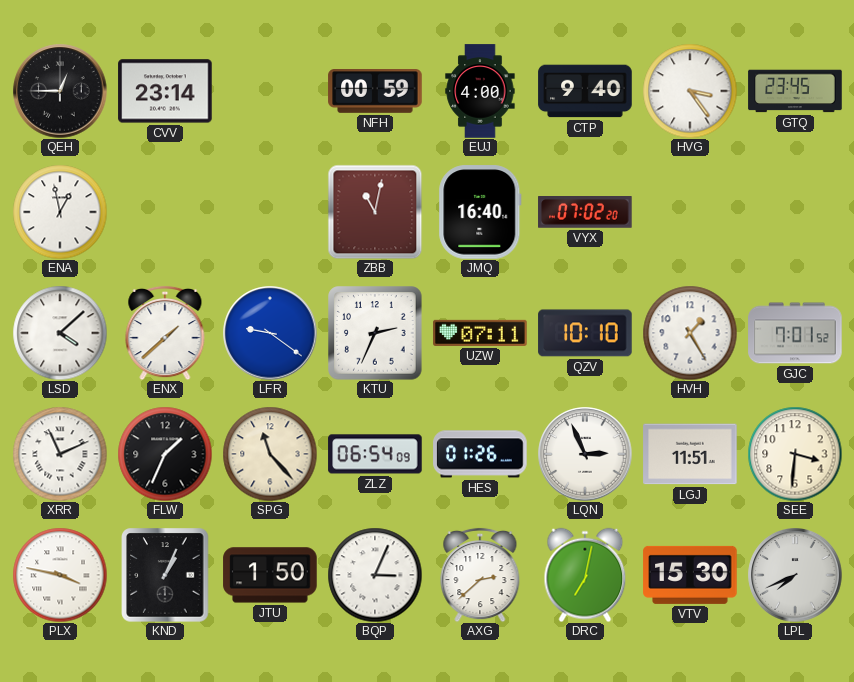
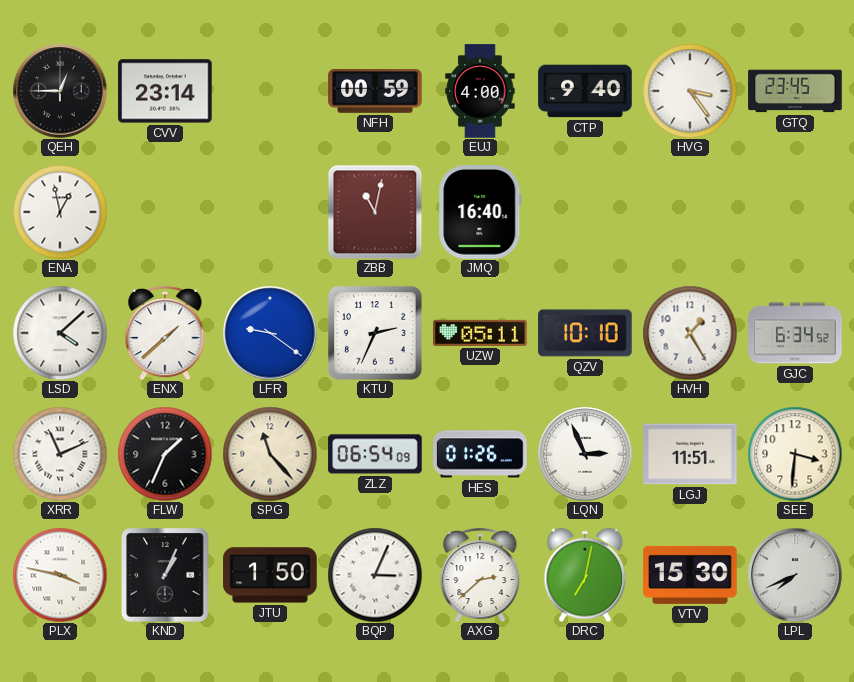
VYX: 07:02 -> none (585, 213)
UZW: 07:11 -> 05:11 (480, 333)
GJC: 7:01 -> 6:34 (795, 333)
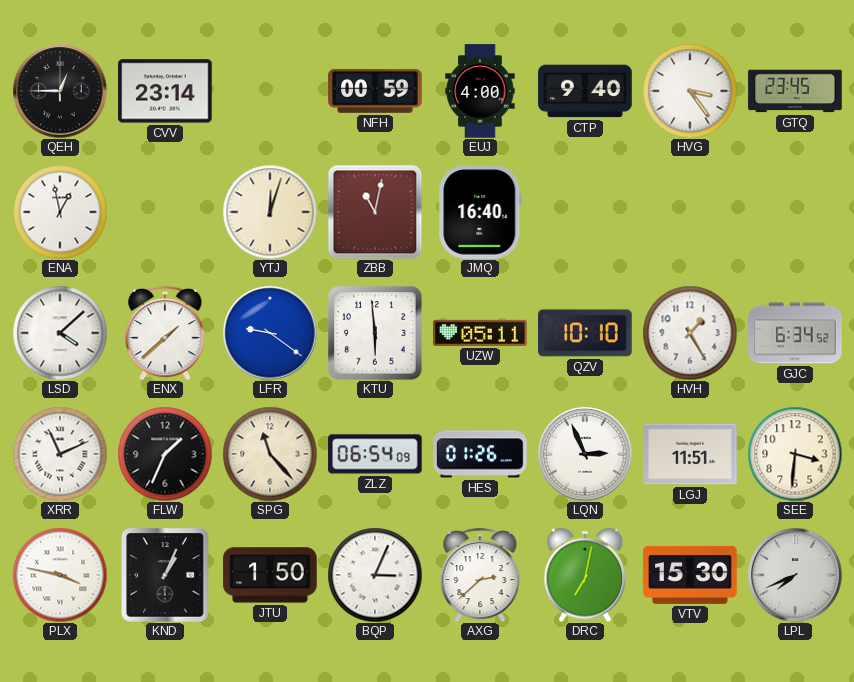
YTJ: none -> 12:03 (270, 212)
KTU: 2:34 -> 5:59 (375, 333)
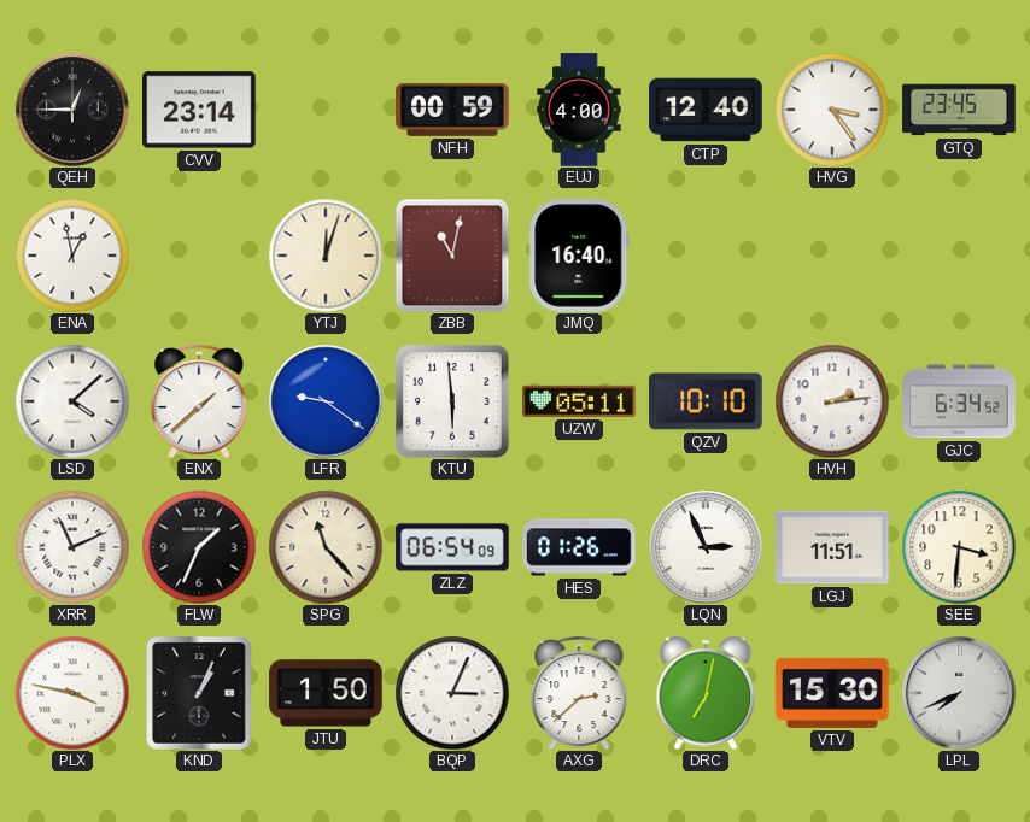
CTP: 9:40 -> 12:40 (706, 110)
HVH: 1:25 -> 2:14 (832, 401)
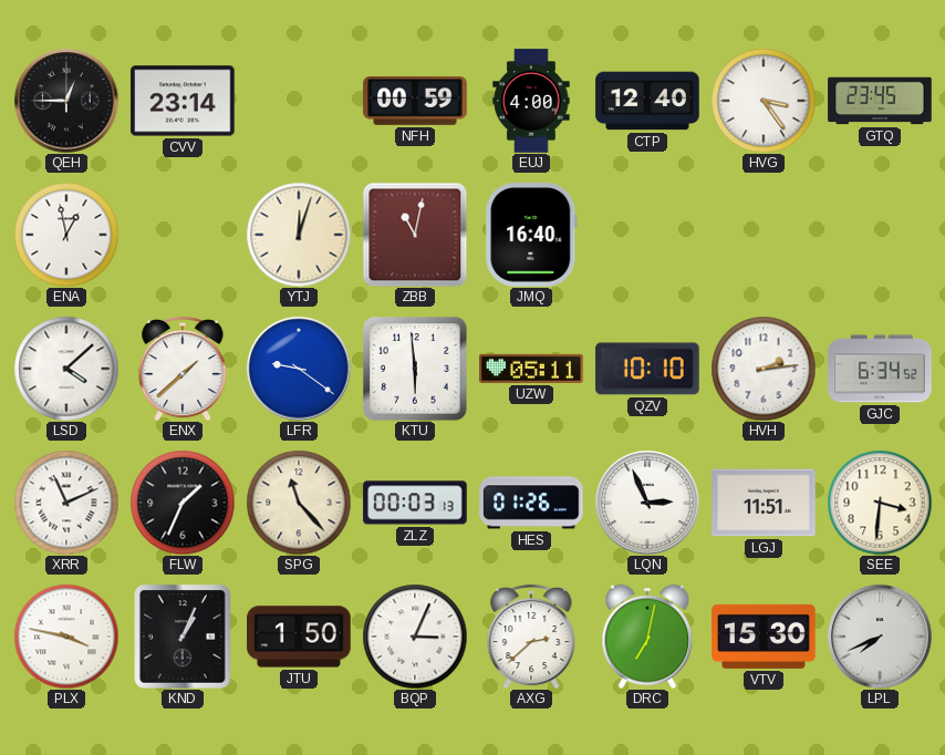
ZLZ: 06:54 -> 00:03 (415, 503)
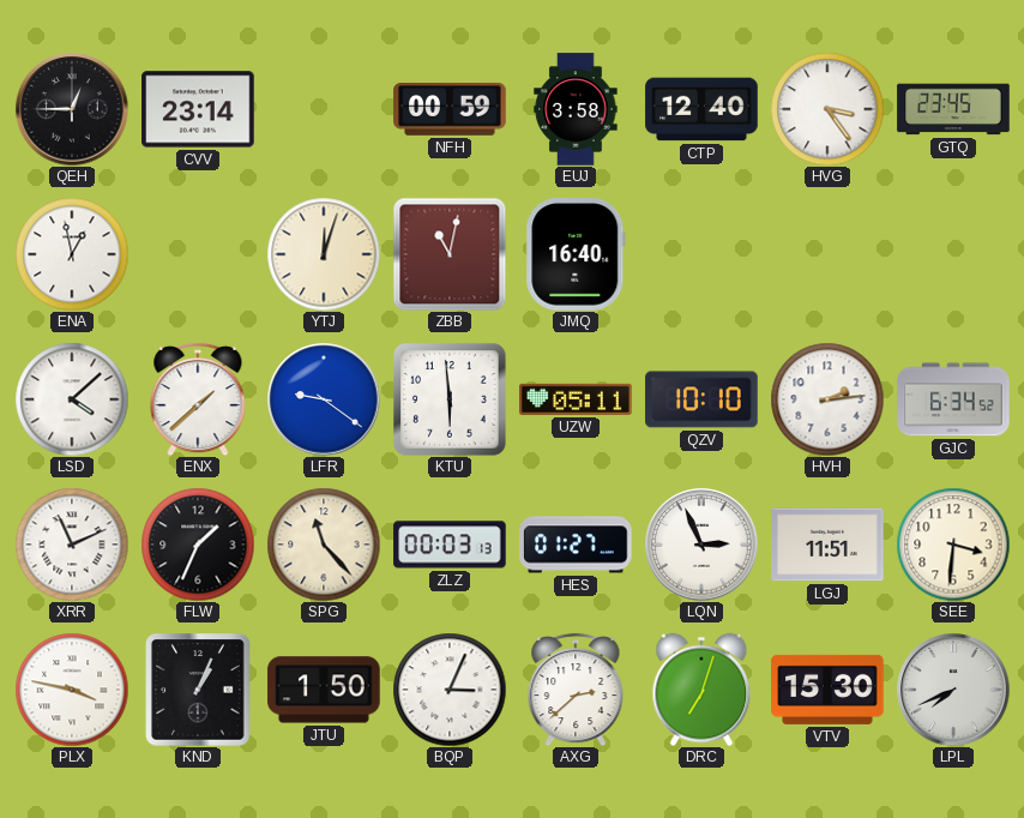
EUJ: 4:00 -> 3:58 (576, 109)
HES: 01:26 -> 01:27 (576, 545)
DRC: 7:02 -> 7:03 (701, 690)
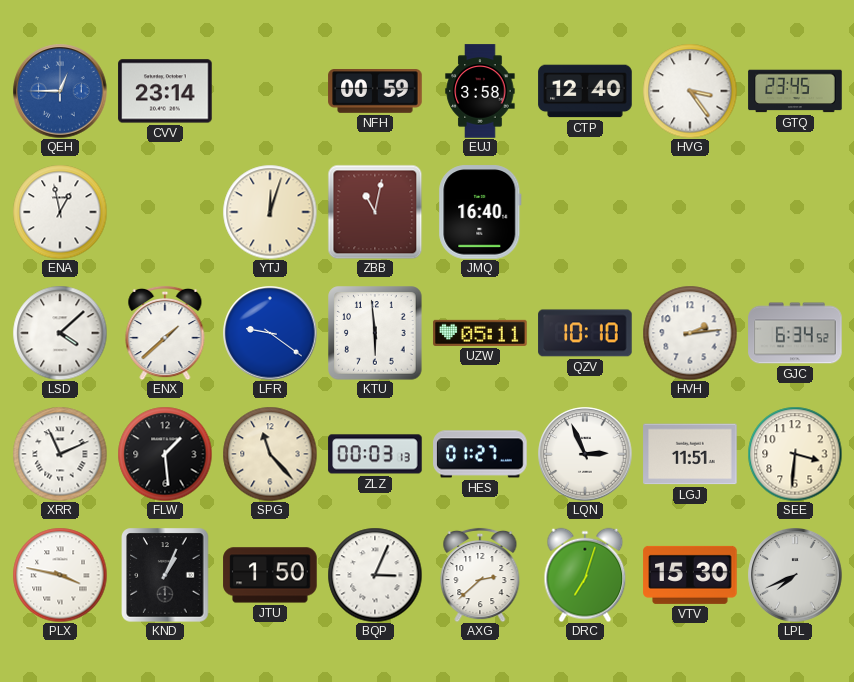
QEH dial: black -> blue (60, 91)
FLW: 1:34 -> 1:29 (165, 454)
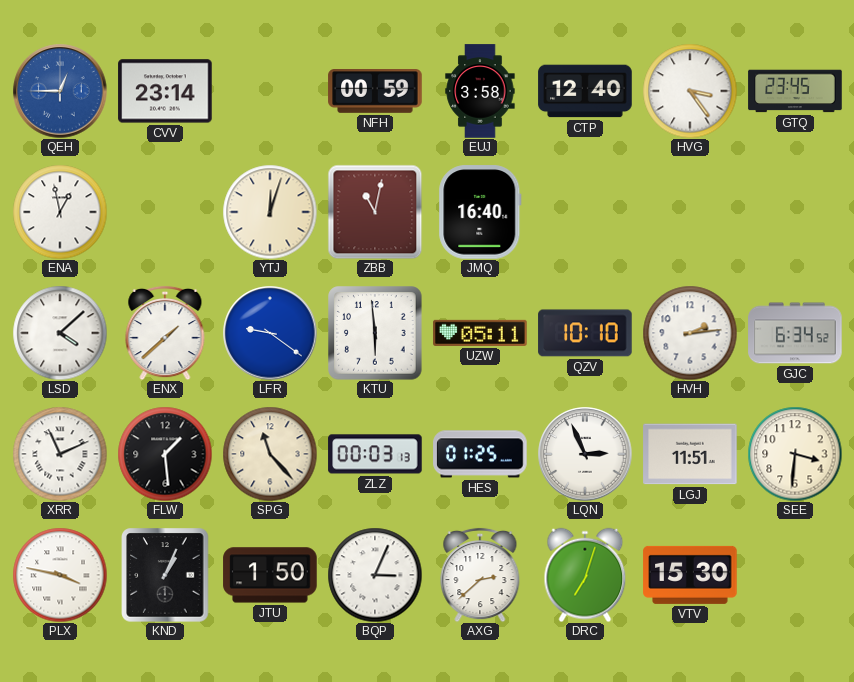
HES: 01:27 -> 01:25 (480, 454)
LPL: 7:41 -> none (795, 575)
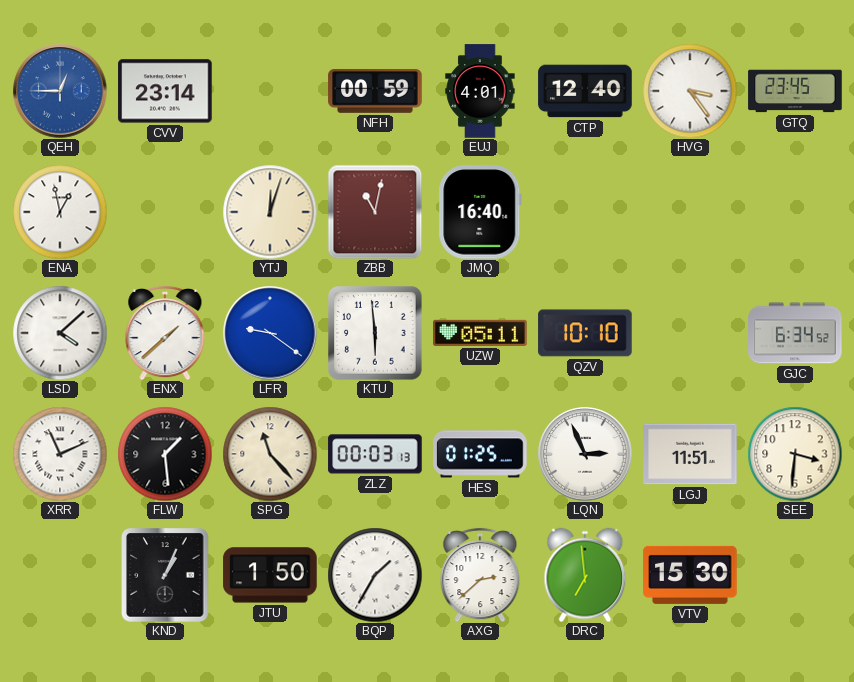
EUJ: 3:58 -> 4:01 (480, 91)
HVH: 2:14 -> none (690, 333)
PLX: 3:47 -> none (60, 575)
BQP: 3:04 -> 1:35 (375, 575)
DRC: 7:03 -> 6:59 (585, 575)
